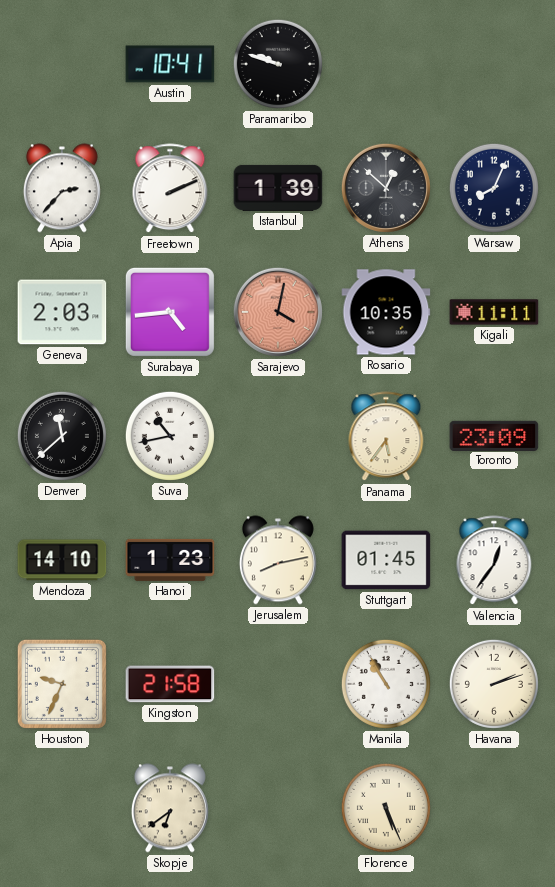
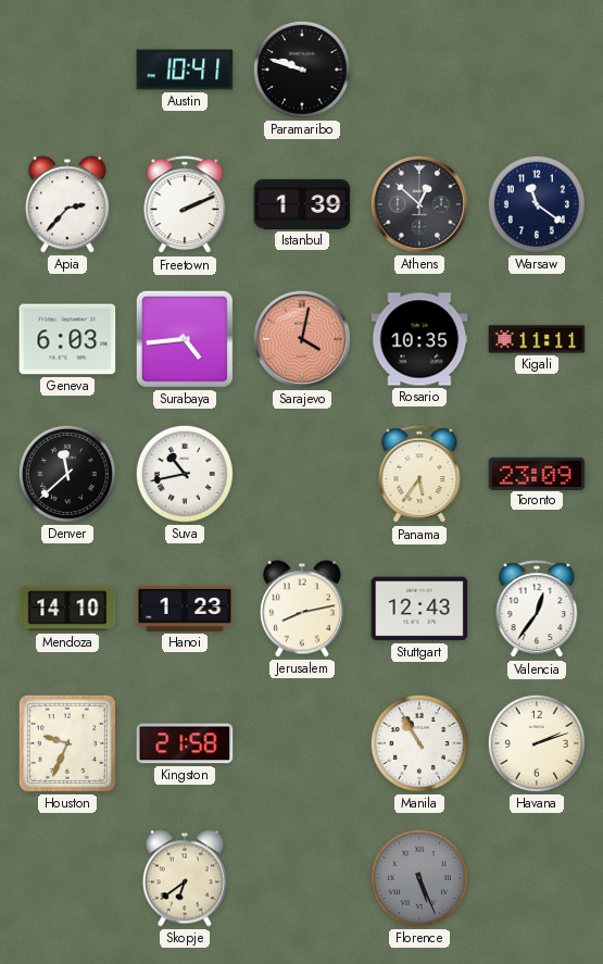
Warsaw: 8:04 -> 11:21 (537, 204)
Geneva: 2:03 -> 6:03 (67, 339)
Stuttgart: 01:45 -> 12:43 (419, 609)
Florence dial: cream -> grey (419, 878)
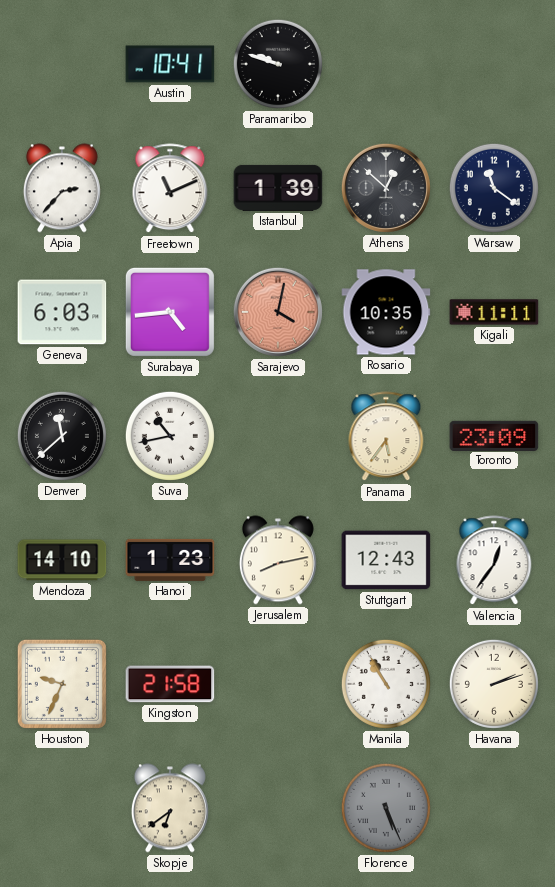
Freetown: 2:11 -> 11:11 (170, 189)
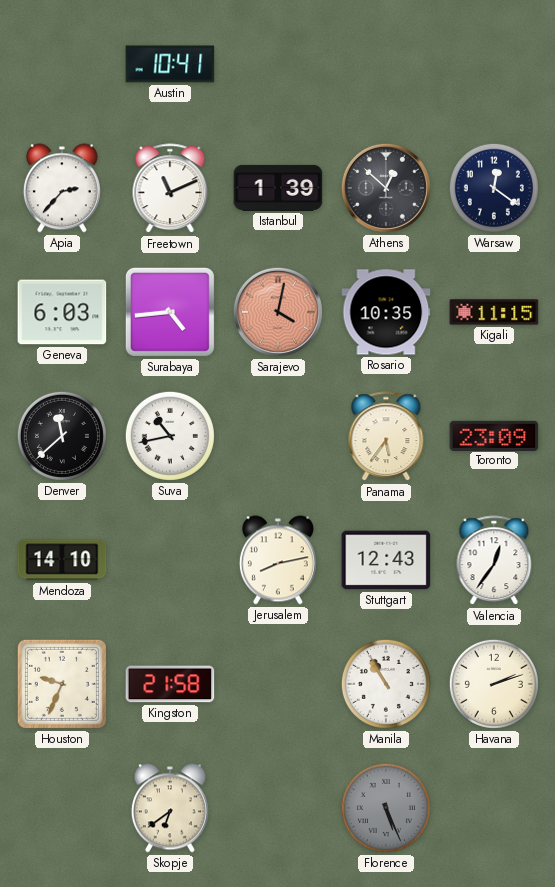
Paramaribo: 9:48 -> none (278, 64)
Warsaw: 11:21 -> 12:21 (494, 188)
Kigali: 11:11 -> 11:15 (494, 312)
Hanoi: 1:23 -> none (170, 560)
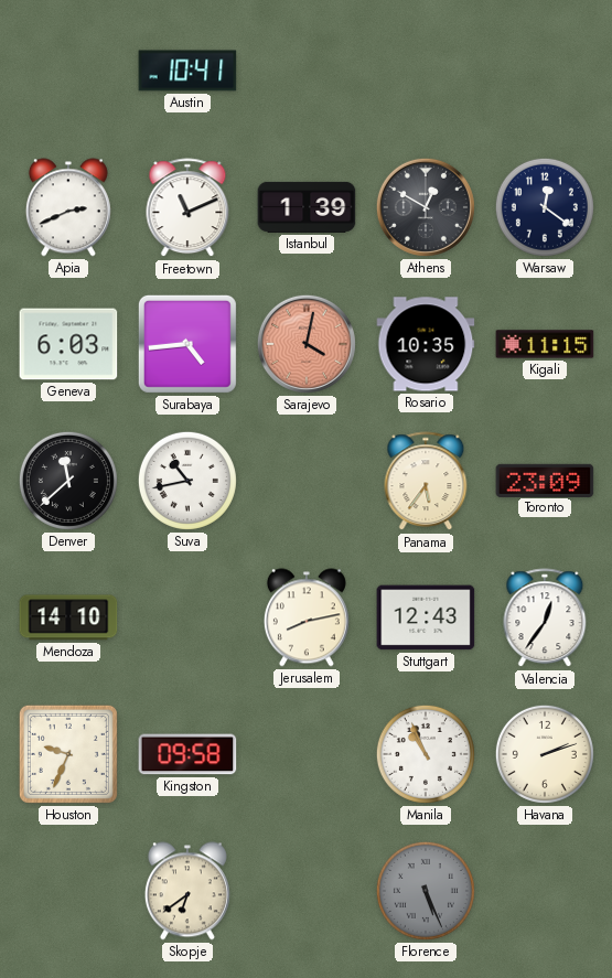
Apia: 2:37 -> 2:41 (68, 207)
Athens: 12:52 -> 12:50 (426, 207)
Kingston: 21:58 -> 09:58 (187, 754)
Manila: 10:55 -> 10:56 (426, 754)
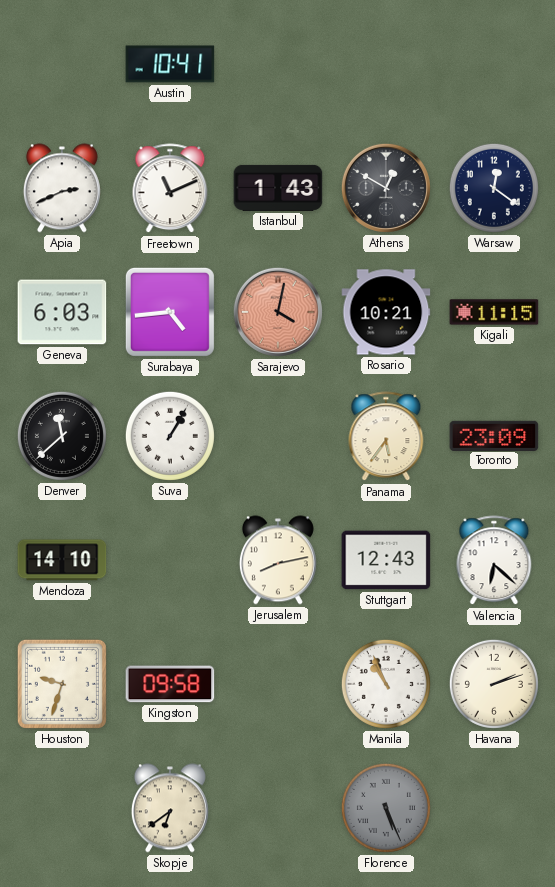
Istanbul: 1:39 -> 1:43 (278, 188)
Rosario: 10:35 -> 10:21 (386, 312)
Suva: 10:43 -> 1:05 (170, 436)
Valencia: 12:36 -> 6:22 (494, 561)
Houston: 9:34 -> 9:33 (62, 684)
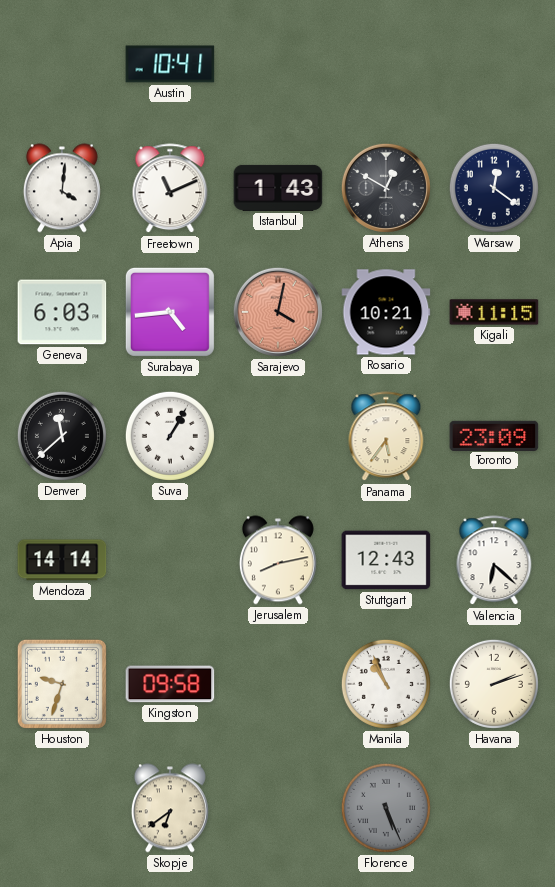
Apia: 2:41 -> 4:01 (62, 188)
Mendoza: 14:10 -> 14:14 (62, 560)
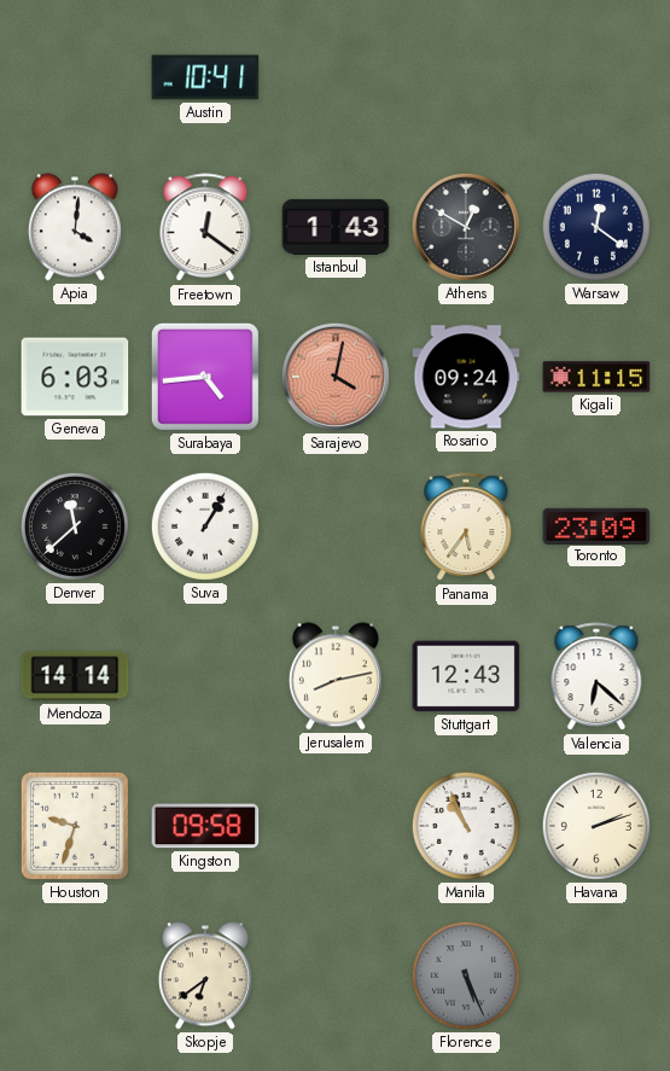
Freetown: 11:11 -> 12:21 (205, 228)
Rosario: 10:21 -> 09:24 (466, 377)
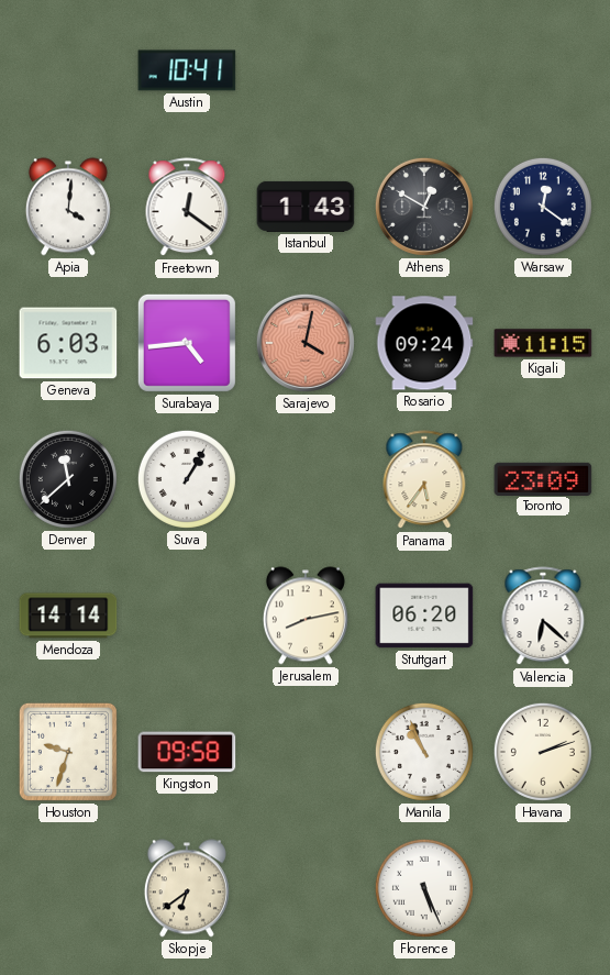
Stuttgart: 12:43 -> 06:20 (424, 616)
Florence dial: grey -> white (424, 888)
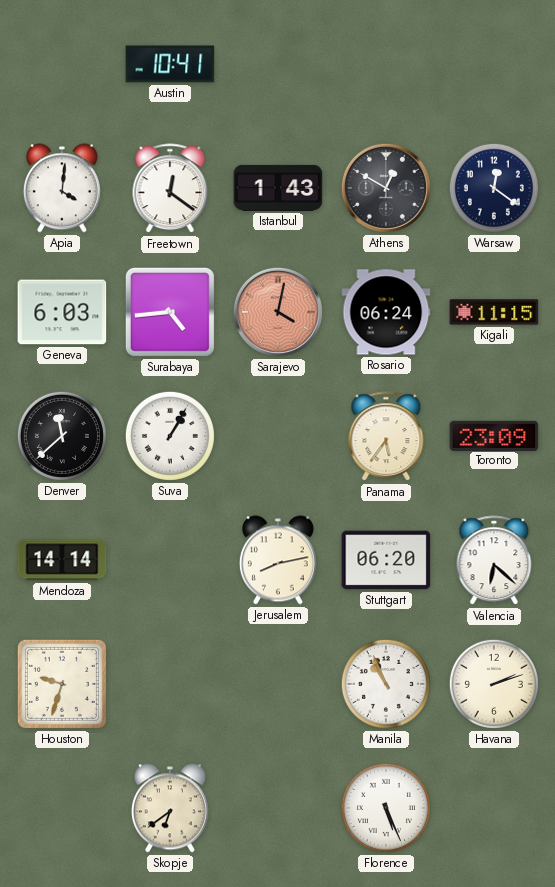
Rosario: 09:24 -> 06:24 (386, 312)
Kingston: 09:58 -> none (187, 752)
